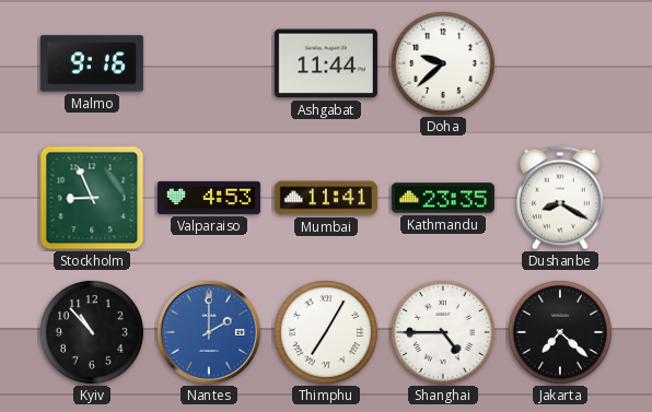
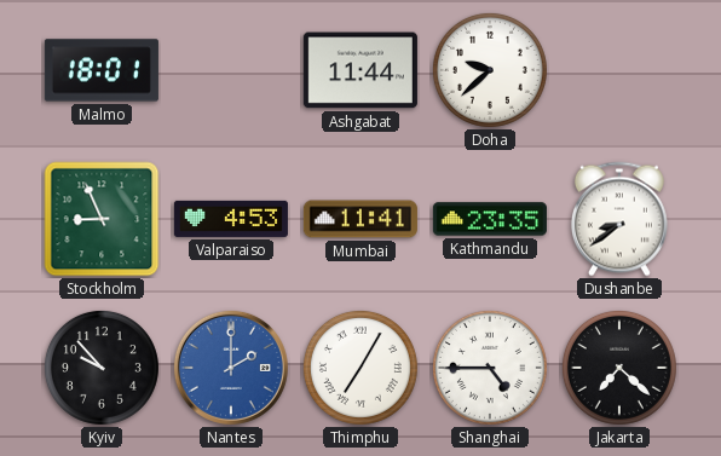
Malmo: 9:16 -> 18:01 (102, 70)
Dushanbe: 8:20 -> 8:39 (619, 219)
Kyiv: 10:53 -> 9:53 (102, 368)
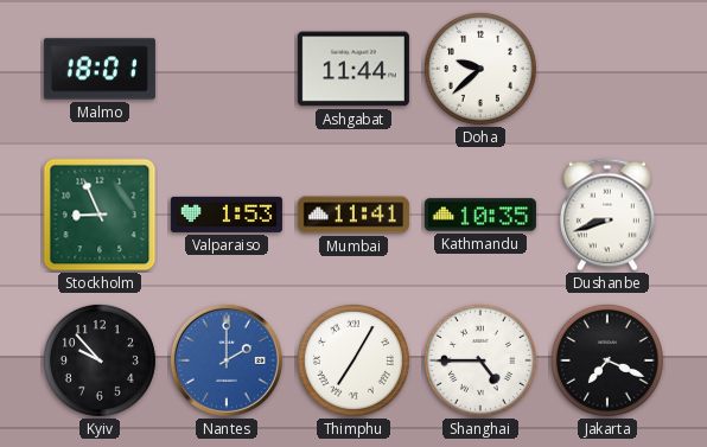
Valparaiso: 4:53 -> 1:53 (227, 215)
Kathmandu: 23:35 -> 10:35 (480, 215)
Dushanbe: 8:39 -> 8:42 (607, 215)
Jakarta: 7:22 -> 7:19 (607, 360)
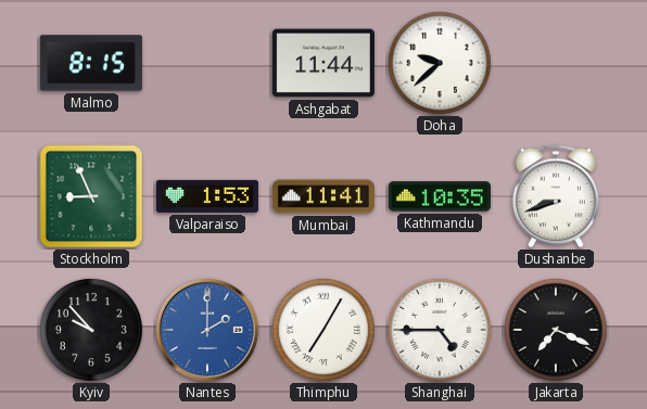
Malmo: 18:01 -> 8:15 (91, 63)
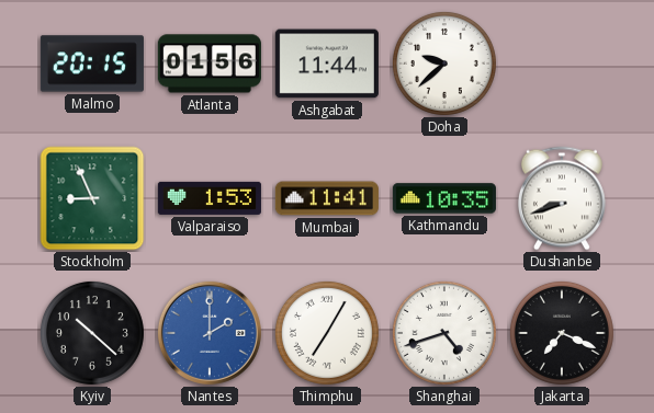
Malmo: 8:15 -> 20:15 (92, 64)
Atlanta: none -> 01:56 (210, 64)
Kyiv: 9:53 -> 10:22 (92, 333)
Shanghai: 4:45 -> 4:42 (444, 333)
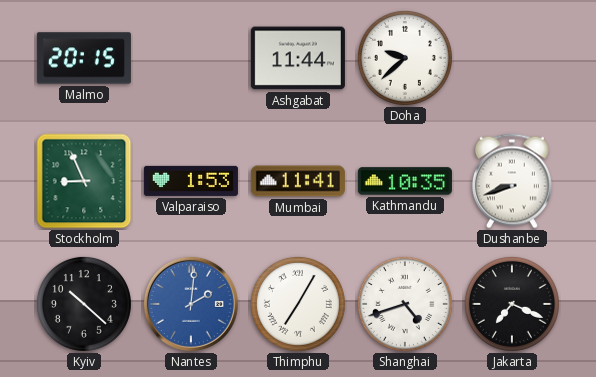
Atlanta: 01:56 -> none (210, 64)
Nantes: 2:00 -> 2:01 (191, 304)
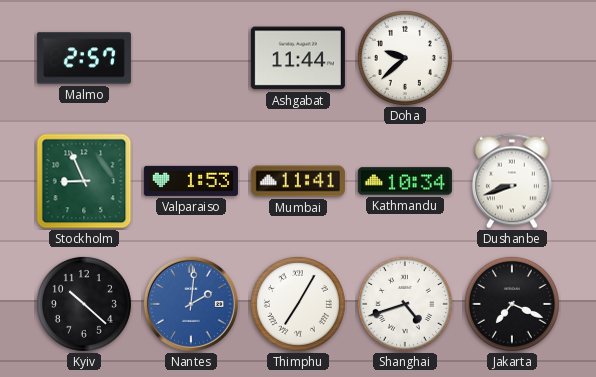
Malmo: 20:15 -> 2:57 (84, 58)
Kathmandu: 10:35 -> 10:34 (405, 181)
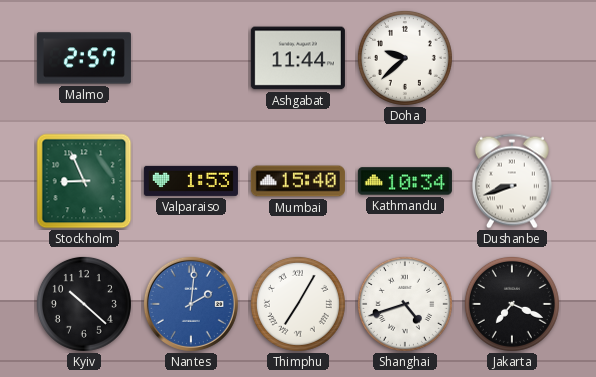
Mumbai: 11:41 -> 15:40 (298, 181)
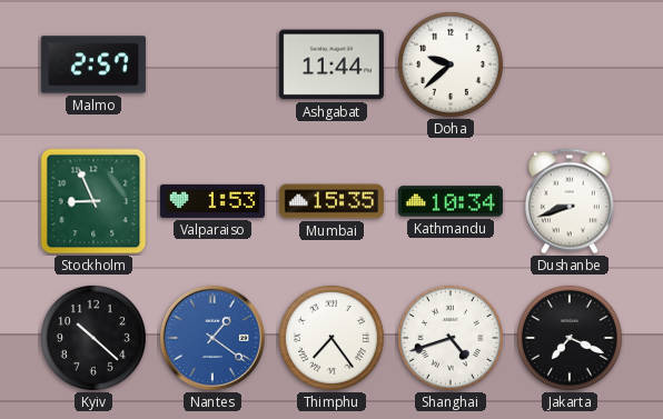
Mumbai: 15:40 -> 15:35 (331, 201)
Nantes: 2:01 -> 1:21 (212, 338)
Thimphu: 7:05 -> 7:24 (331, 338)
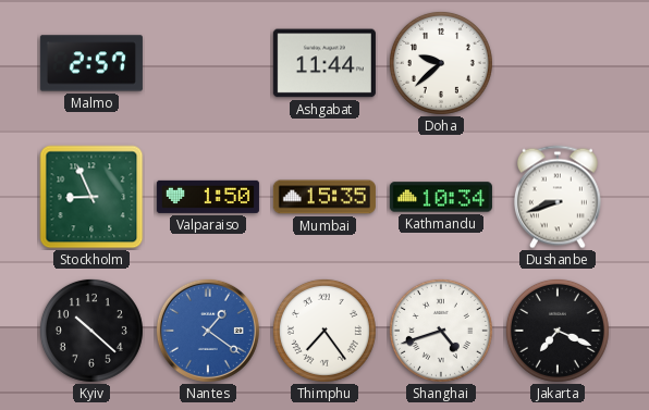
Valparaiso: 1:53 -> 1:50 (208, 197)
